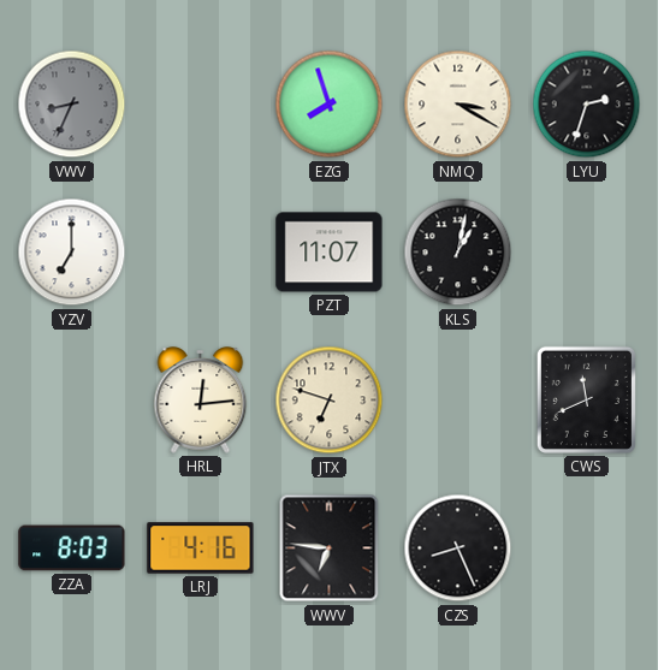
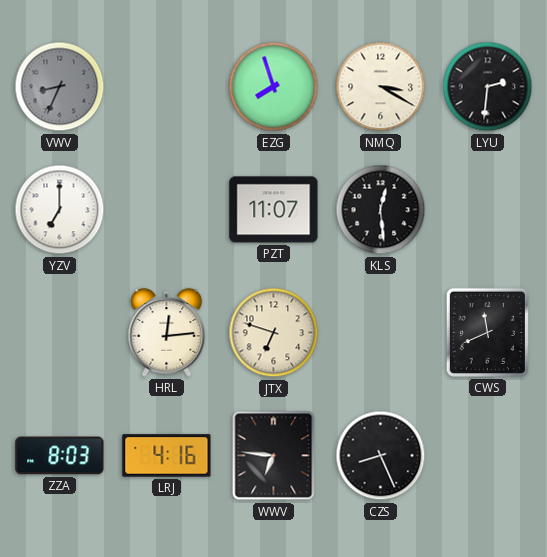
LYU: 2:33 -> 2:31 (488, 87)
KLS: 1:02 -> 12:29 (381, 210)
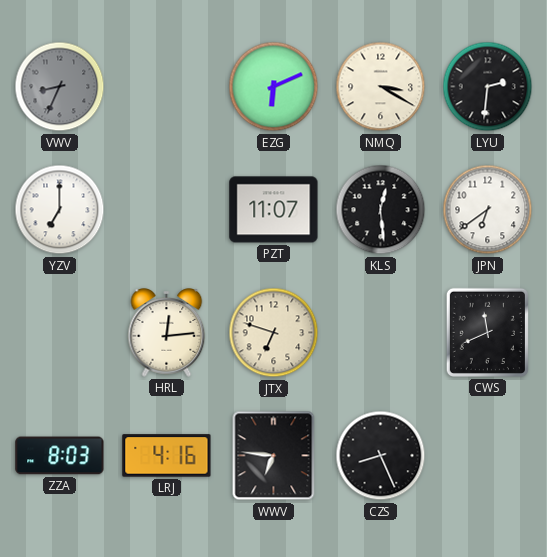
EZG: 7:57 -> 6:11 (274, 87)
JPN: none -> 6:39 (488, 210)
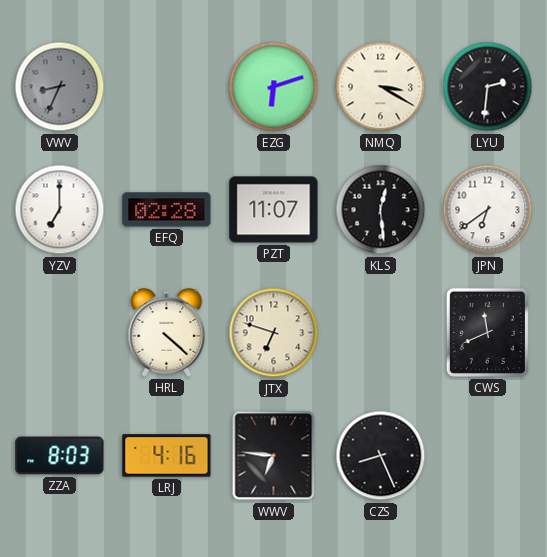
EZG: 6:11 -> 6:12 (274, 87)
EFQ: none -> 02:28 (167, 210)
HRL: 12:14 -> 4:22 (167, 333)
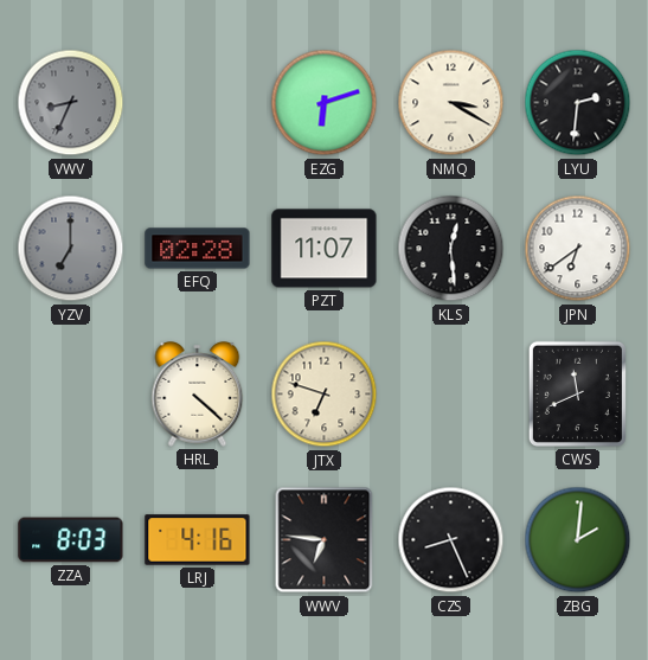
YZV dial: white -> grey (71, 249)
ZBG: none -> 2:01 (578, 540)
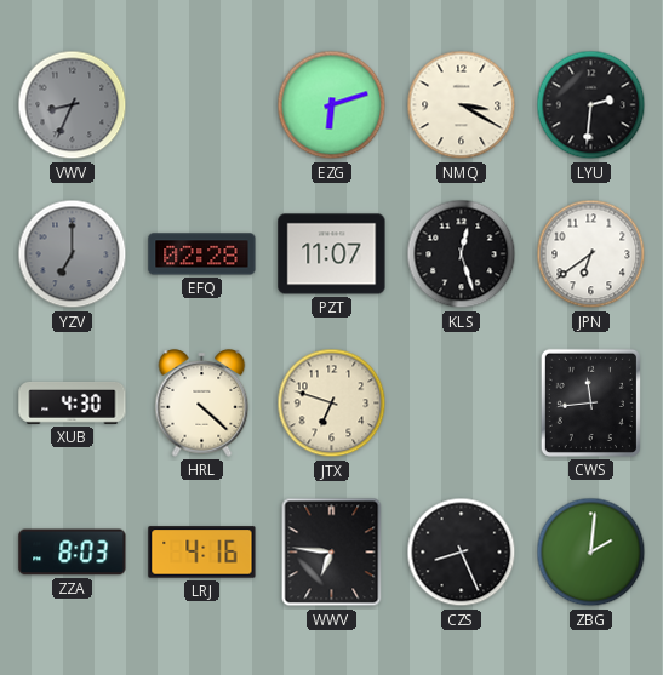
KLS: 12:29 -> 12:27 (462, 254)
XUB: none -> 4:30 (73, 402)
CWS: 11:41 -> 11:44 (590, 402)
